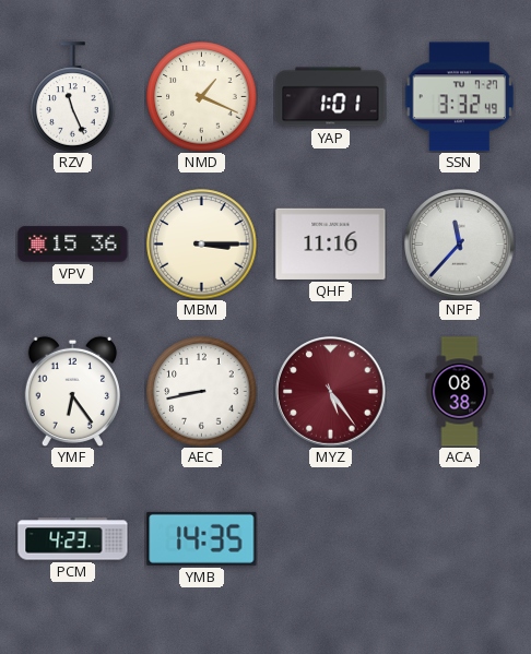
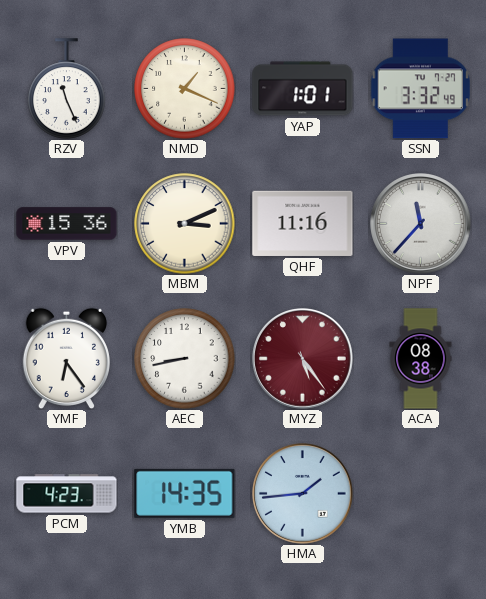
MBM: 3:15 -> 3:11 (185, 224)
HMA: none -> 1:44 (303, 494)
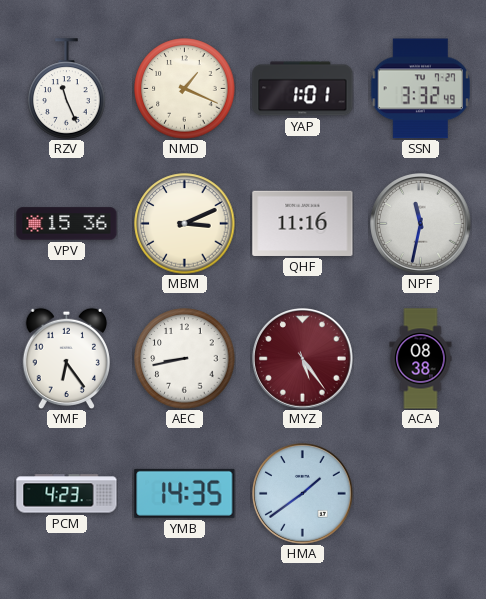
NPF: 11:37 -> 11:32 (421, 224)
HMA: 1:44 -> 1:39 (303, 494)
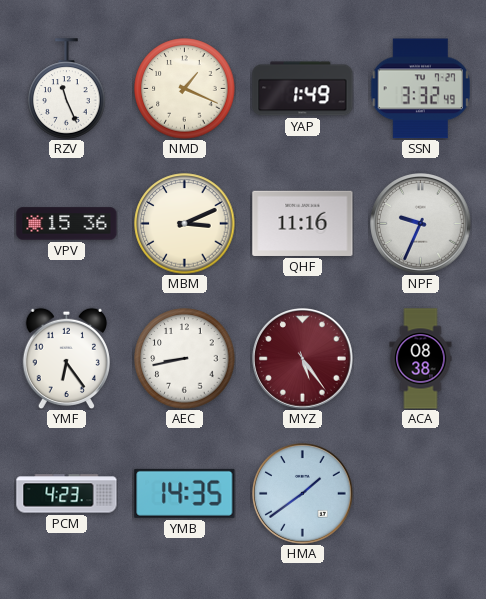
YAP: 1:01 -> 1:49 (303, 89)
NPF: 11:32 -> 9:34 (421, 224)
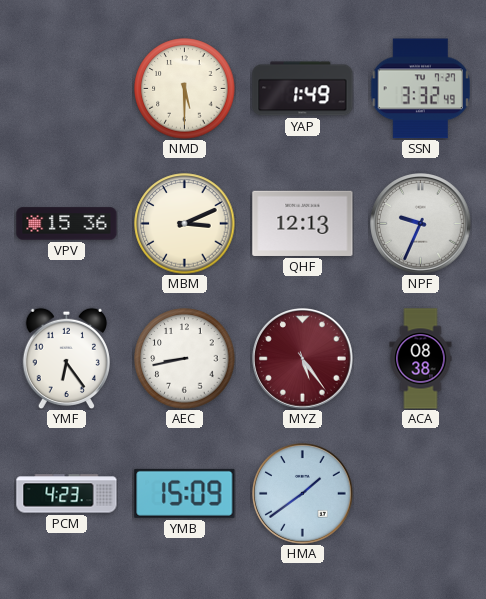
RZV: 11:26 -> none (67, 89)
NMD: 1:19 -> 5:30 (185, 89)
QHF: 11:16 -> 12:13 (303, 223)
YMB: 14:35 -> 15:09 (185, 493)
